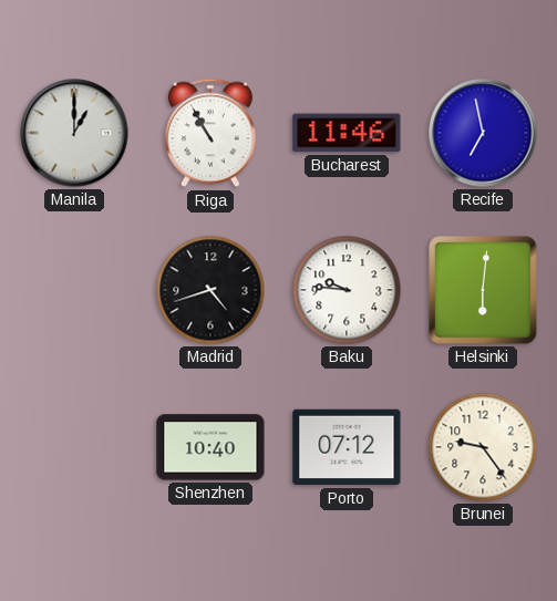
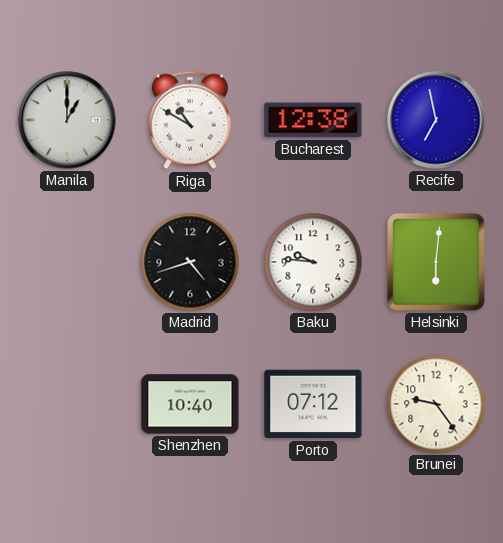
Riga: 10:55 -> 10:50 (190, 120)
Bucharest: 11:46 -> 12:38 (313, 120)
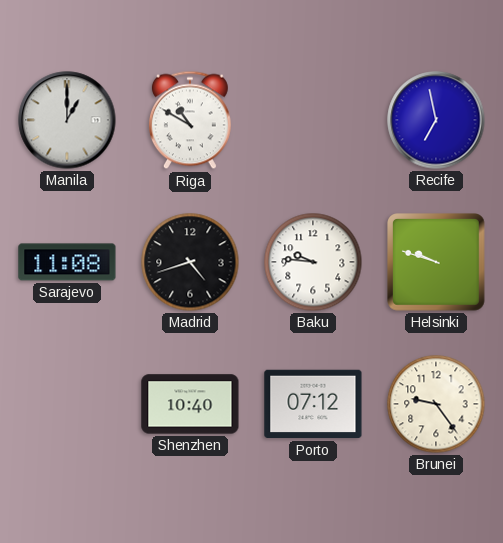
Bucharest: 12:38 -> none (313, 120)
Sarajevo: none -> 11:08 (67, 262)
Helsinki: 6:01 -> 9:48 (437, 263)
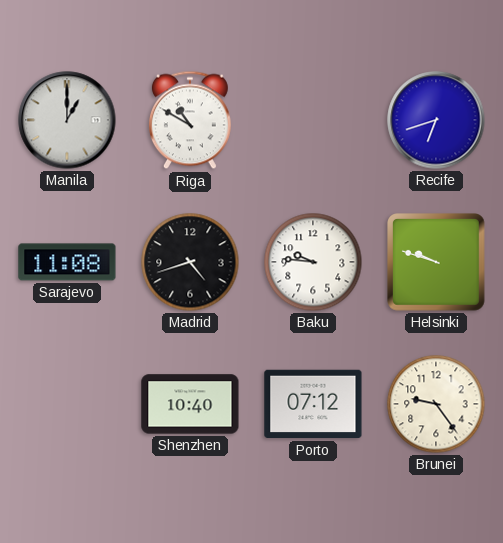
Recife: 6:58 -> 6:42 (436, 120)
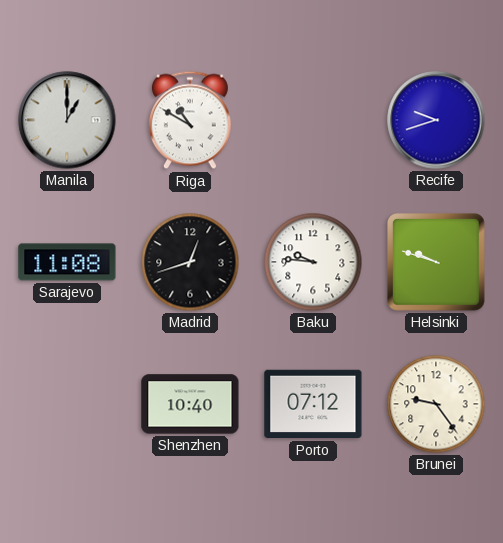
Recife: 6:42 -> 9:42 (436, 120)
Madrid: 4:42 -> 12:42 (190, 262)
